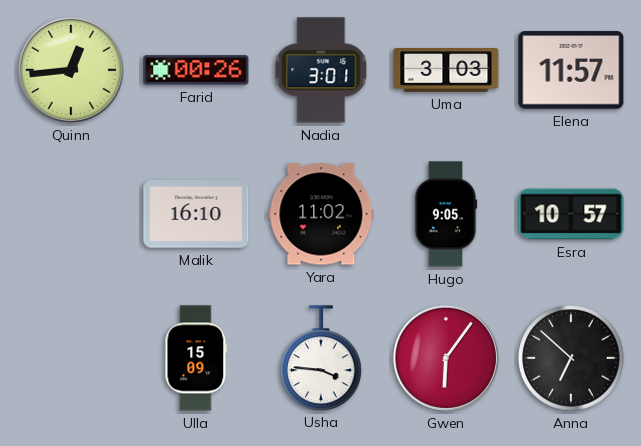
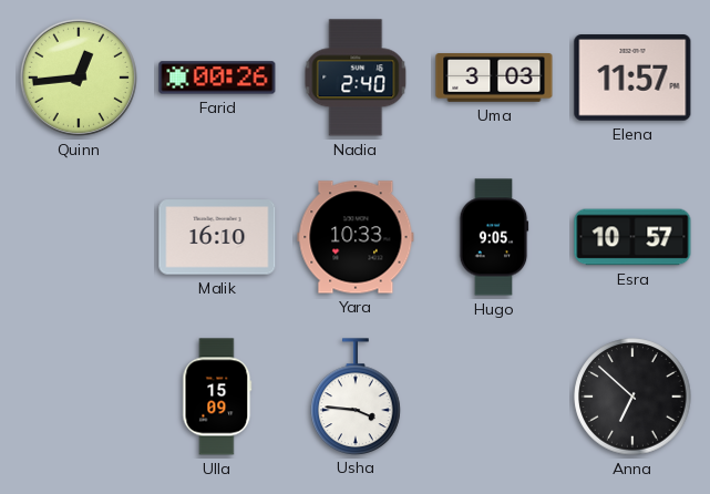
Nadia: 3:01 -> 2:40 (356, 78)
Yara: 11:02 -> 10:33 (356, 237)
Gwen: 6:06 -> none (446, 358)
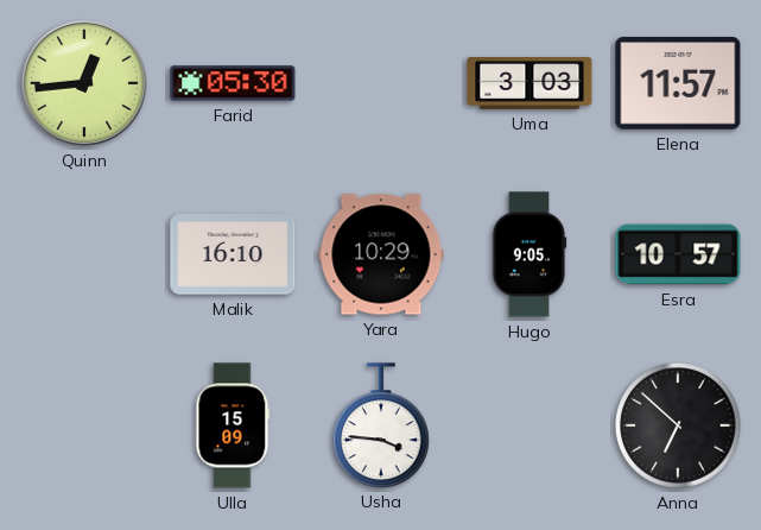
Farid: 00:26 -> 05:30 (233, 83)
Nadia: 2:40 -> none (356, 78)
Yara: 10:33 -> 10:29 (381, 254)
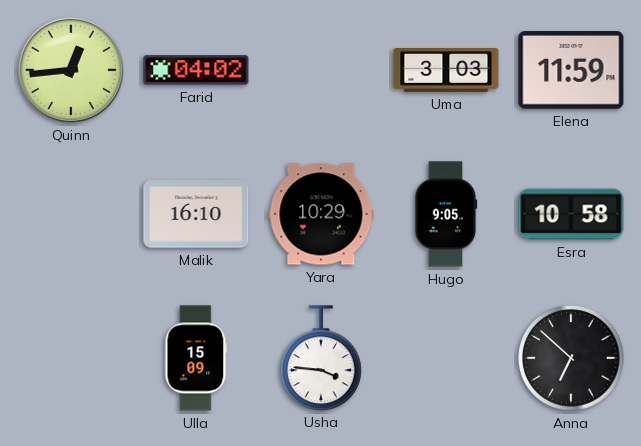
Farid: 05:30 -> 04:02 (196, 70)
Elena: 11:57 -> 11:59 (571, 70)
Esra: 10:57 -> 10:58 (571, 214)
